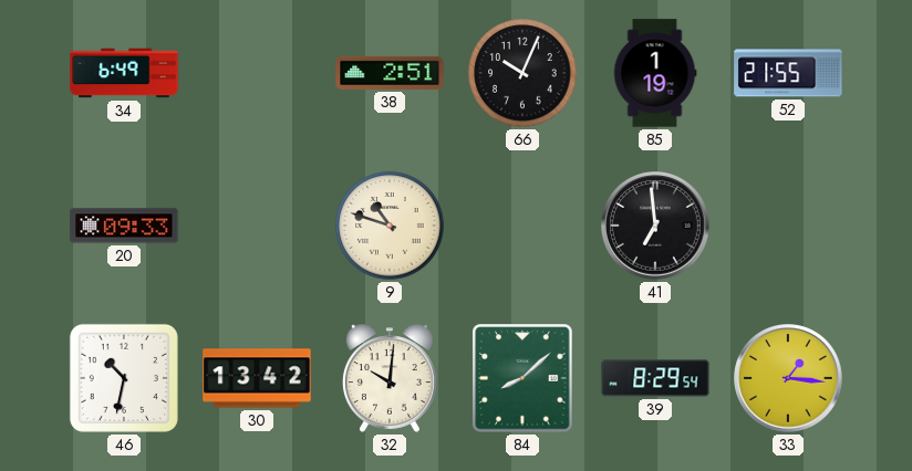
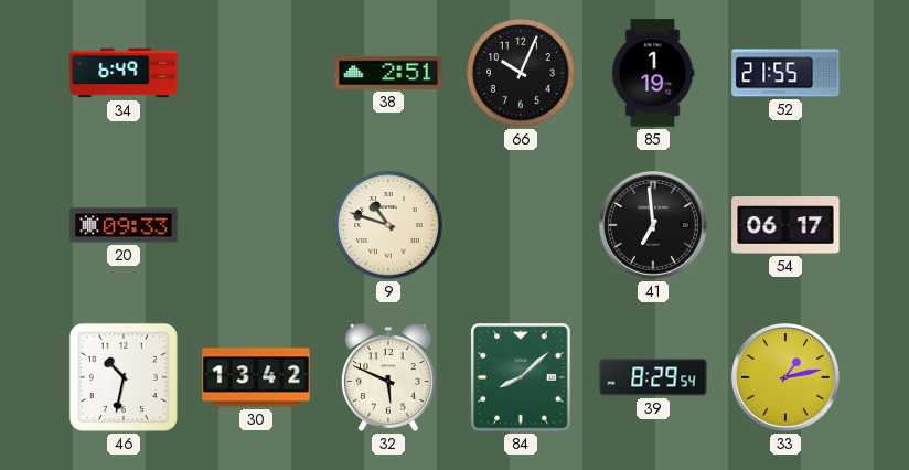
54: none -> 06:17 (785, 225)
32: 10:01 -> 5:49 (389, 377)
33: 1:16 -> 1:13 (787, 378)
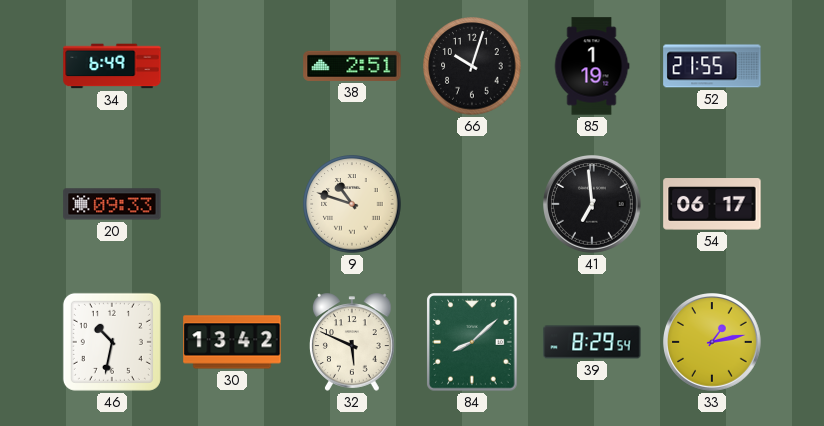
66: 10:04 -> 10:03 (472, 66)
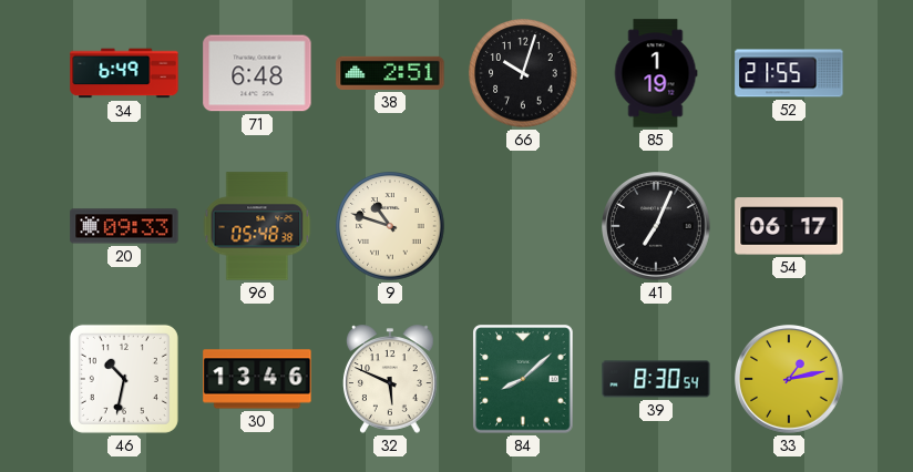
71: none -> 6:48 (257, 73)
96: none -> 05:48 (257, 226)
41: 6:59 -> 7:04 (657, 227)
30: 13:42 -> 13:46 (257, 379)
39: 8:29 -> 8:30 (656, 379)
